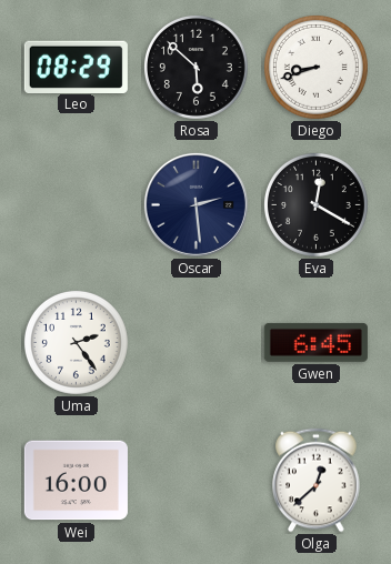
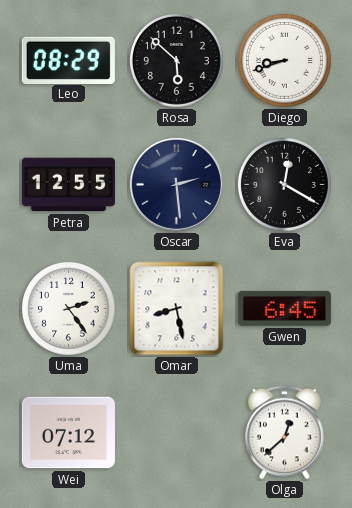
Petra: none -> 12:55 (68, 185)
Omar: none -> 8:28 (177, 309)
Wei: 16:00 -> 07:12 (68, 433)
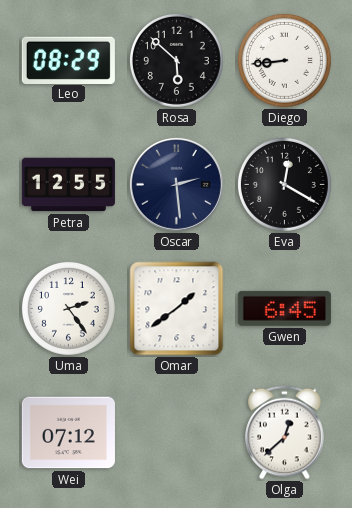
Diego: 8:42 -> 8:44 (284, 60)
Omar: 8:28 -> 1:39 (177, 309)
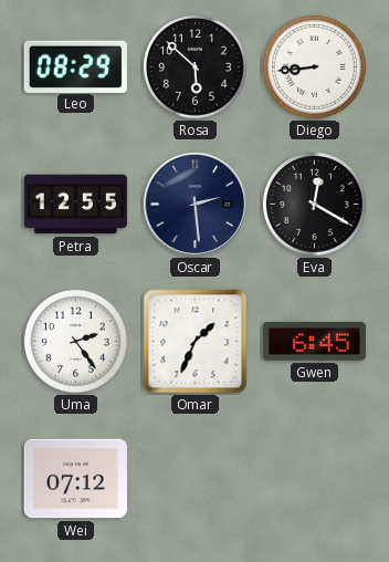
Omar: 1:39 -> 1:34 (196, 342)
Olga: 12:38 -> none (285, 433)
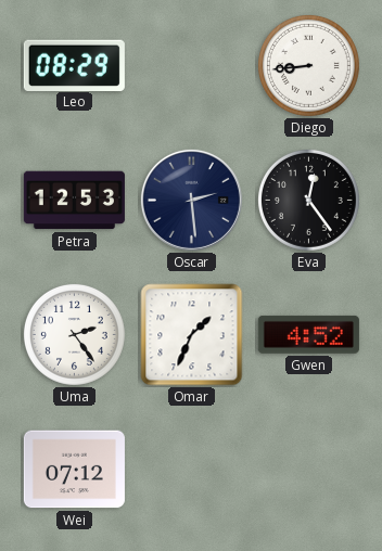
Rosa: 5:52 -> none (195, 66)
Petra: 12:55 -> 12:53 (74, 201)
Eva: 12:20 -> 12:24 (308, 200)
Gwen: 6:45 -> 4:52 (308, 334)
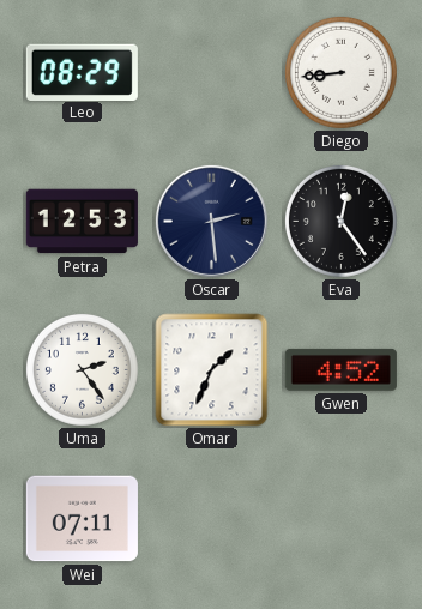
Wei: 07:12 -> 07:11 (82, 519)
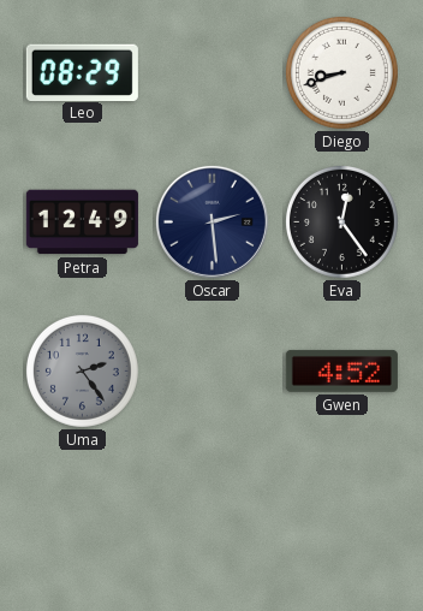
Diego: 8:44 -> 8:42 (341, 72)
Petra: 12:53 -> 12:49 (82, 223)
Uma dial: white -> grey (82, 370)
Omar: 1:34 -> none (212, 370)
Wei: 07:11 -> none (82, 519)
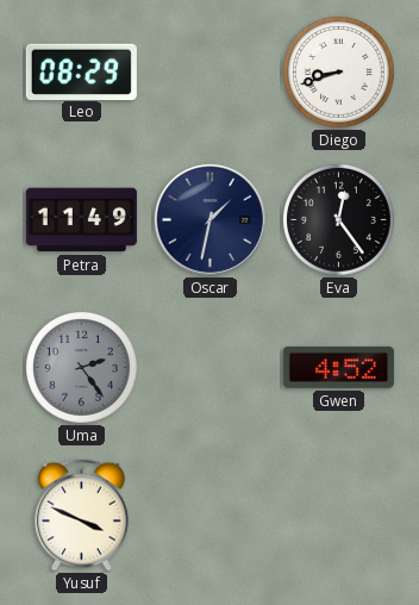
Petra: 12:49 -> 11:49 (81, 220)
Oscar: 2:29 -> 1:32 (209, 219)
Yusuf: none -> 3:49 (82, 516)
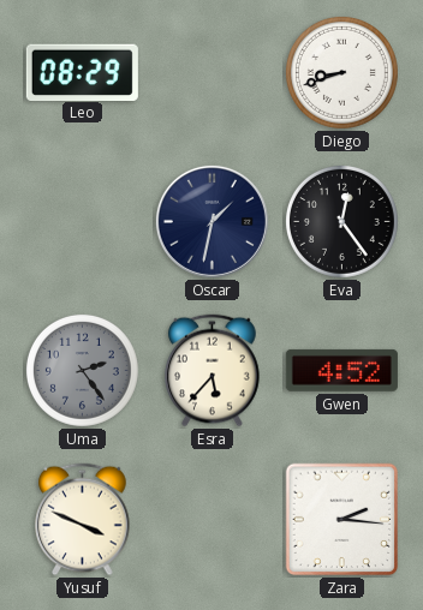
Petra: 11:49 -> none (81, 220)
Esra: none -> 5:37 (213, 371)
Zara: none -> 2:16 (342, 520)
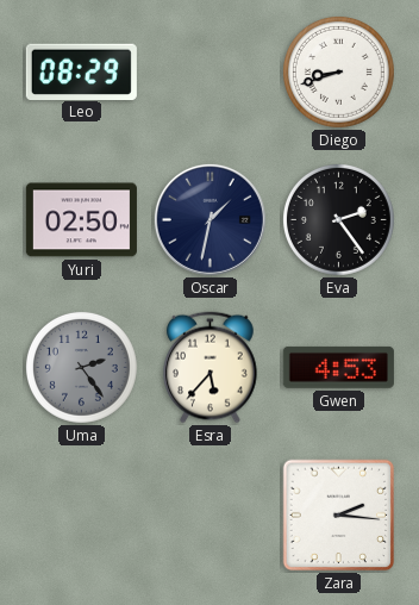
Yuri: none -> 02:50 (81, 220)
Eva: 12:24 -> 2:24 (338, 219)
Gwen: 4:52 -> 4:53 (338, 367)
Yusuf: 3:49 -> none (83, 520)
